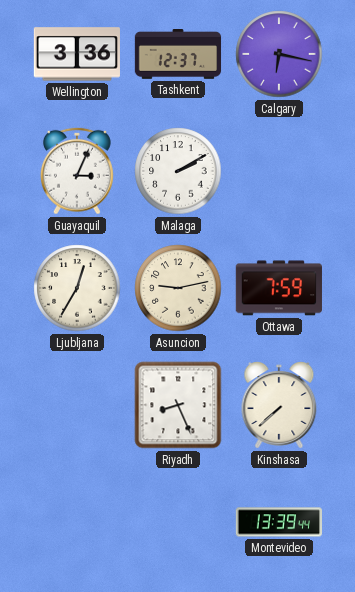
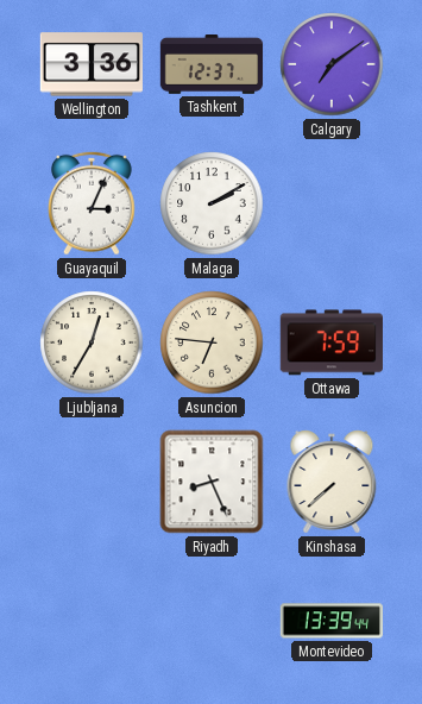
Calgary: 6:17 -> 7:09 (332, 64)
Asuncion: 9:13 -> 6:46 (212, 342)
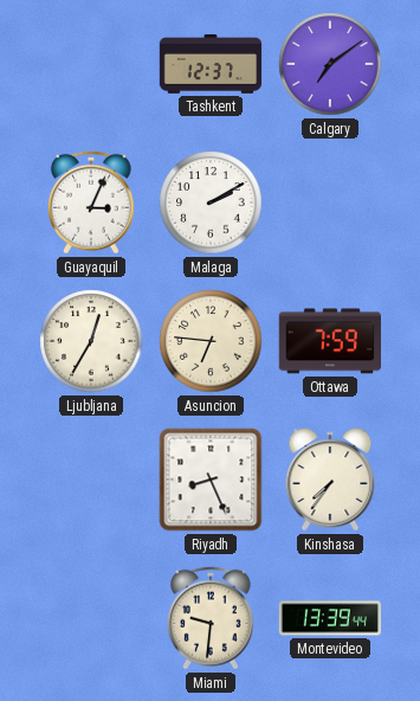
Wellington: 3:36 -> none (90, 64)
Kinshasa: 7:38 -> 7:36 (330, 480)
Miami: none -> 9:31 (211, 618)
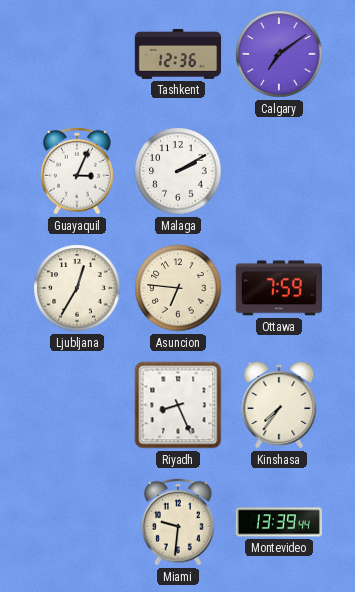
Tashkent: 12:37 -> 12:36 (178, 55)
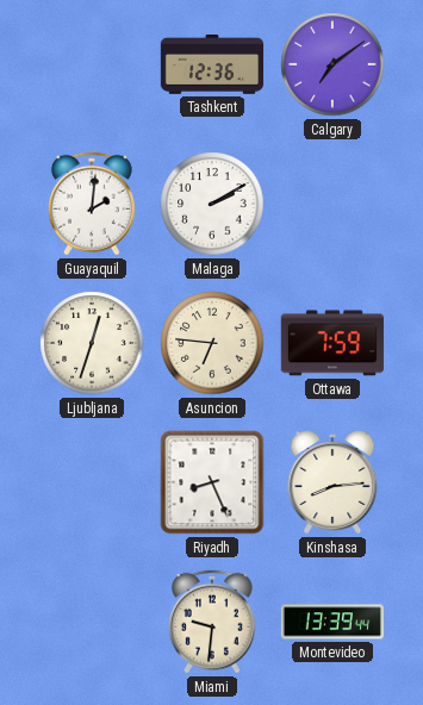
Guayaquil: 3:04 -> 2:01 (92, 204)
Ljubljana: 12:35 -> 12:33 (92, 343)
Kinshasa: 7:36 -> 8:14 (332, 482)
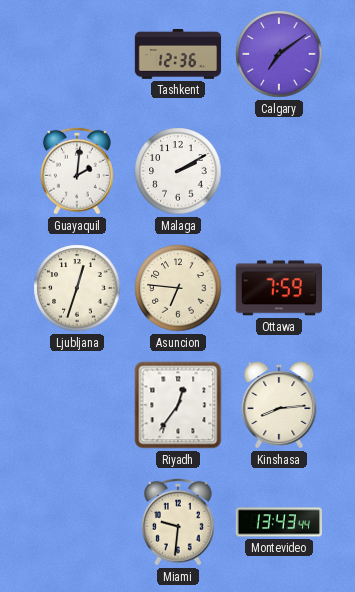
Riyadh: 8:26 -> 12:36 (178, 405)
Montevideo: 13:39 -> 13:43 (278, 522)
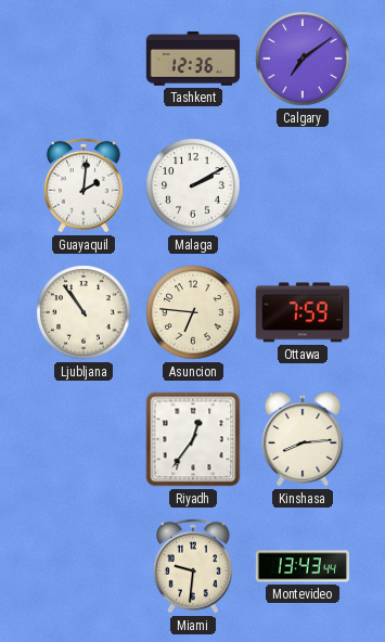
Ljubljana: 12:33 -> 10:54 (84, 312)
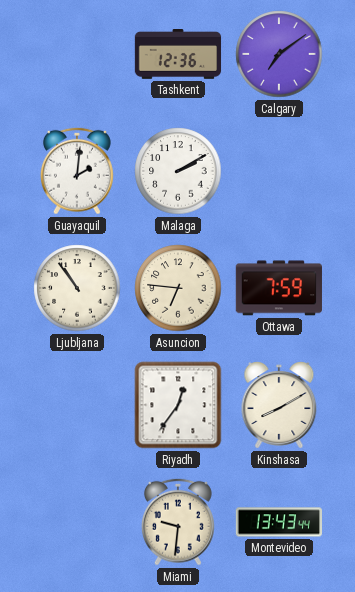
Kinshasa: 8:14 -> 8:10 (279, 405)
